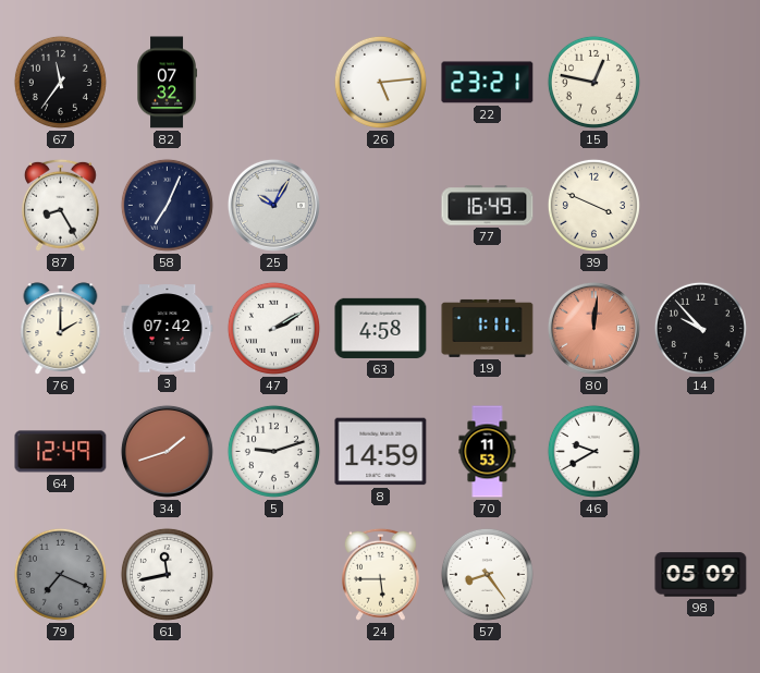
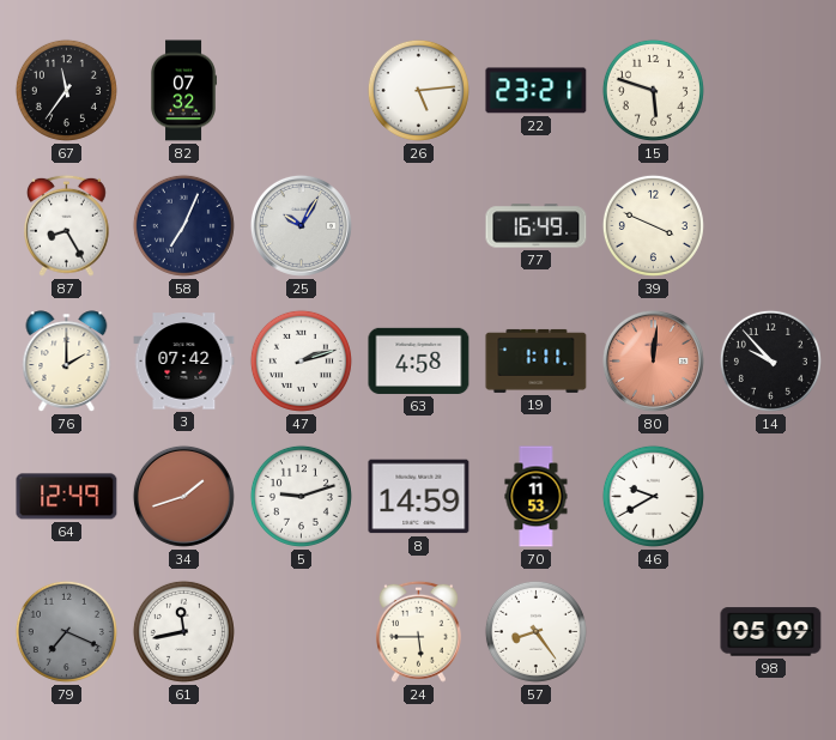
15: 12:47 -> 5:48 (653, 90)
47: 2:10 -> 2:12 (301, 360)
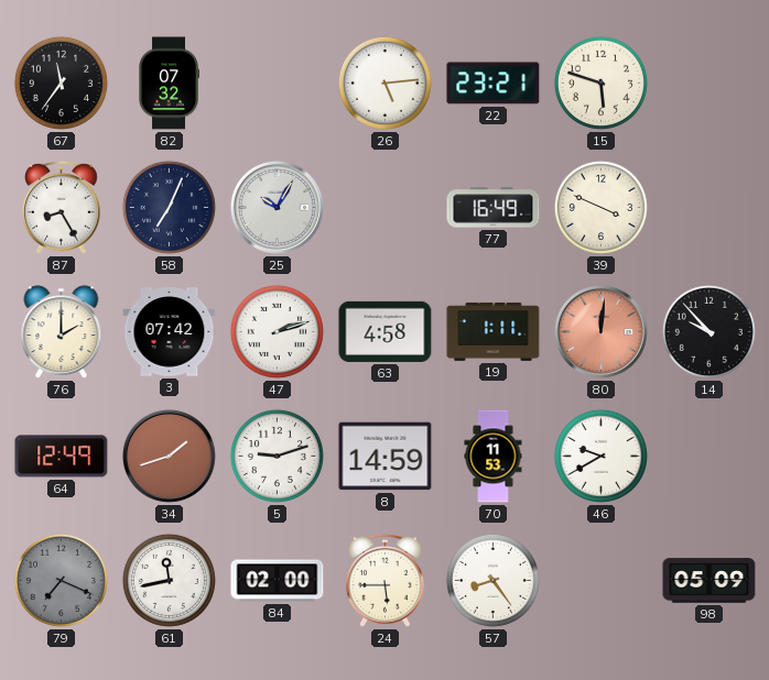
84: none -> 02:00 (278, 581)
